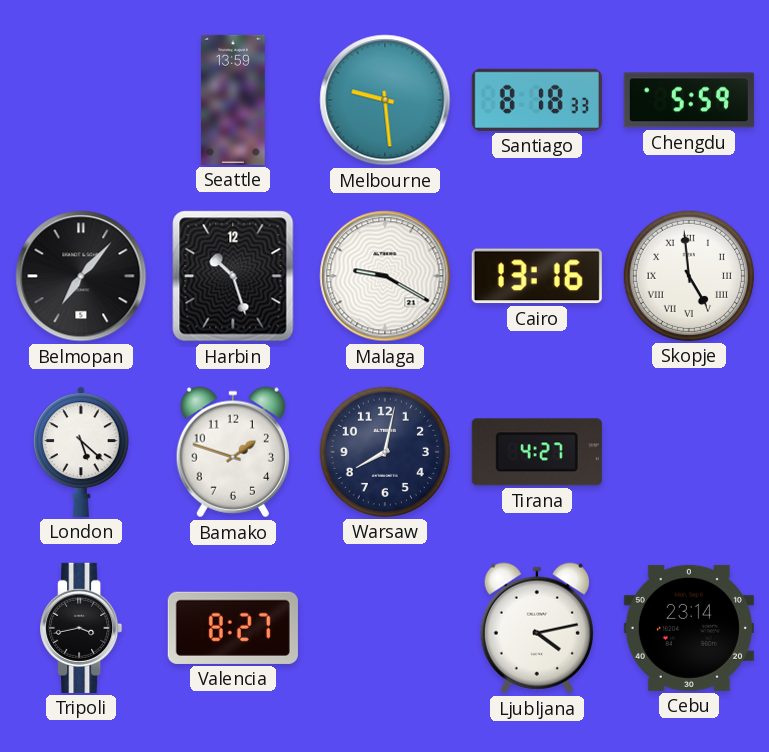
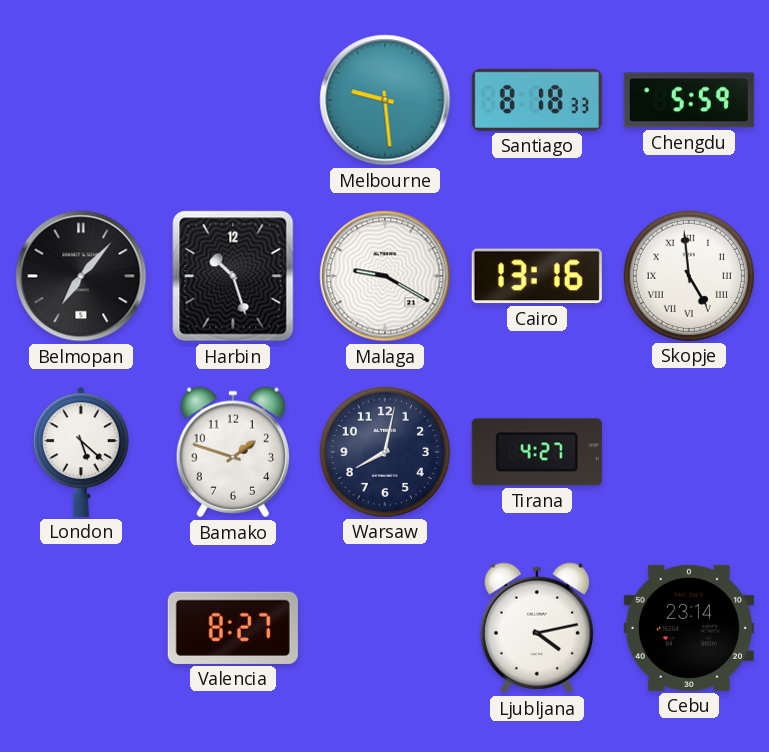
Seattle: 13:59 -> none (234, 100)
Tripoli: 3:43 -> none (81, 628)
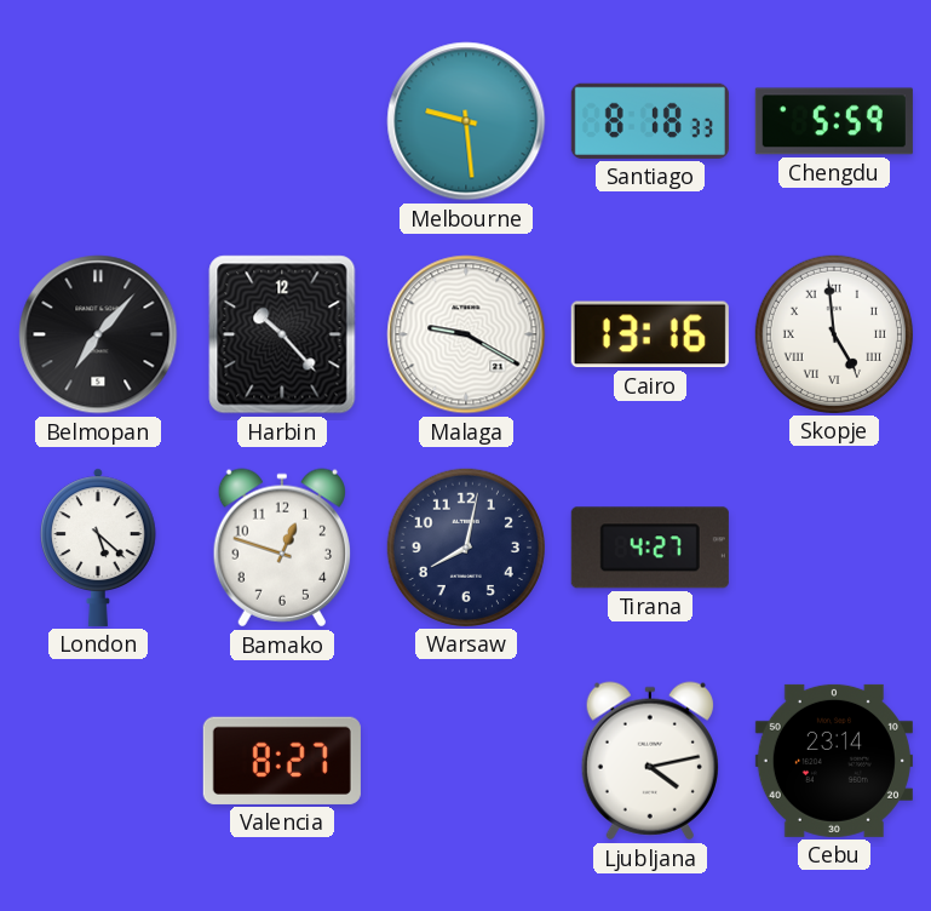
Harbin: 10:27 -> 10:23 (282, 334)
Bamako: 1:48 -> 12:48 (282, 548)
